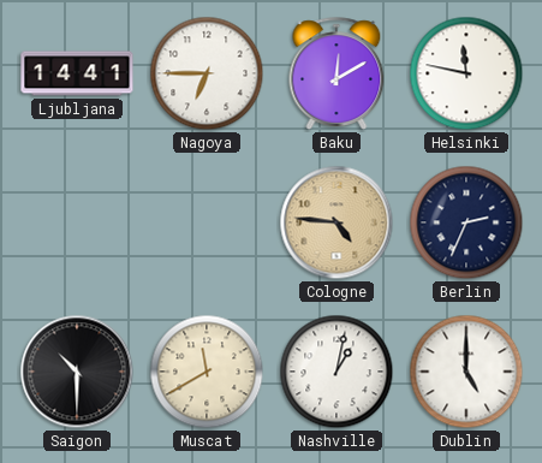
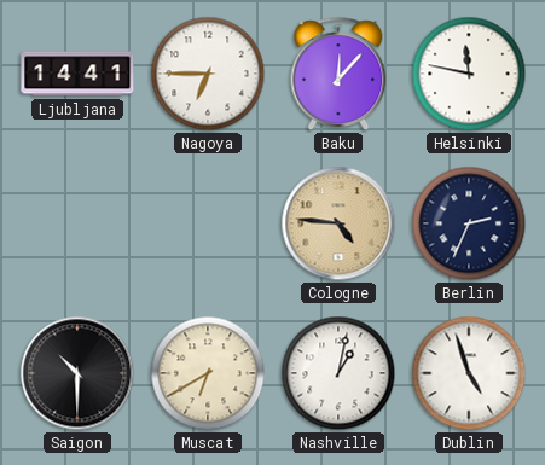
Baku: 12:10 -> 12:07 (338, 74)
Muscat: 11:40 -> 6:40 (208, 373)
Dublin: 5:00 -> 4:57 (469, 373)
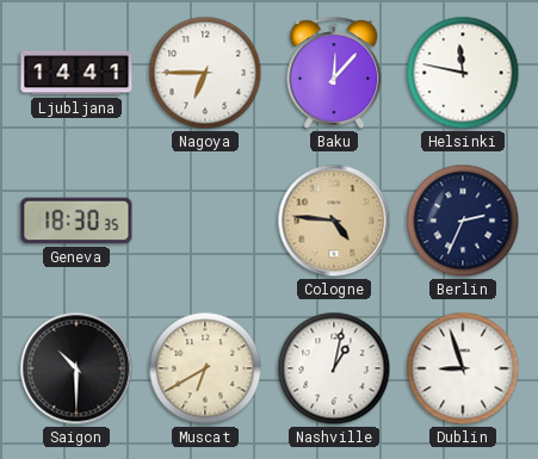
Geneva: none -> 18:30 (76, 221)
Dublin: 4:57 -> 8:57 (463, 368)
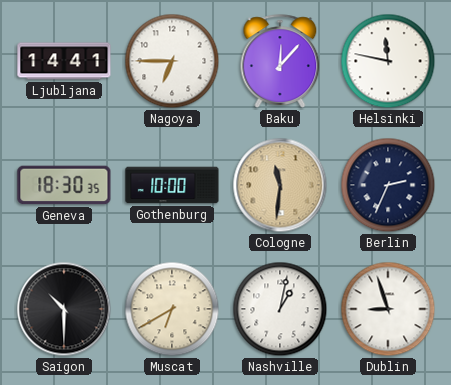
Gothenburg: none -> 10:00 (172, 185)
Cologne: 4:46 -> 11:31 (280, 185)
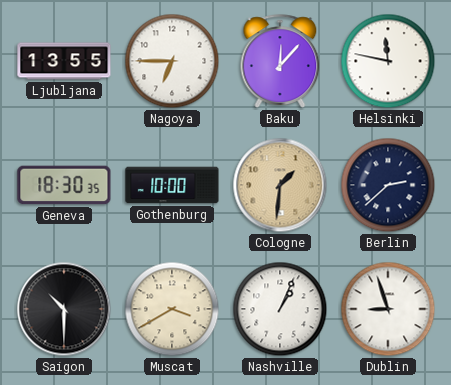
Ljubljana: 14:41 -> 13:55 (64, 61)
Cologne: 11:31 -> 1:31 (280, 185)
Berlin: 2:34 -> 2:38 (388, 185)
Muscat: 6:40 -> 3:40 (172, 309)
Nashville: 1:02 -> 1:04 (280, 309)
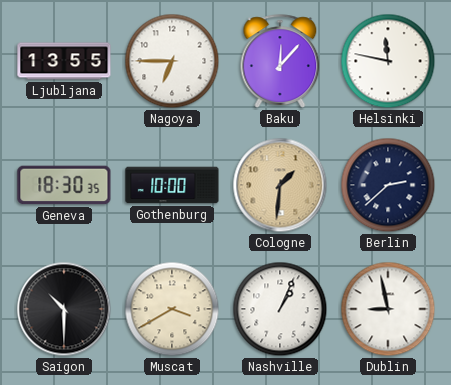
Dublin: 8:57 -> 8:58 (388, 309)
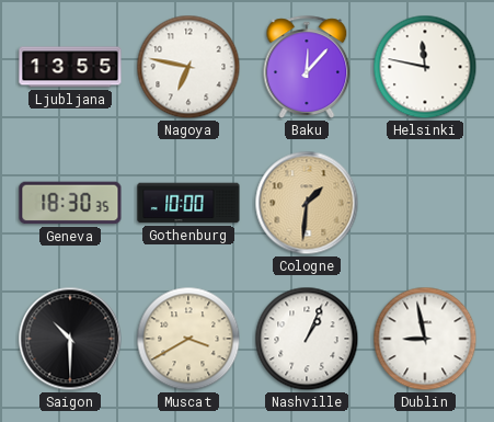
Nagoya: 6:45 -> 6:47 (188, 67)
Berlin: 2:38 -> none (388, 185)
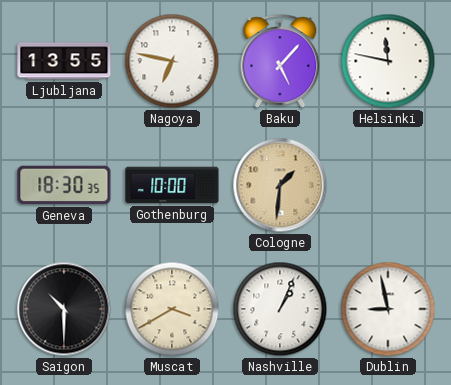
Baku: 12:07 -> 5:07 (280, 61)
